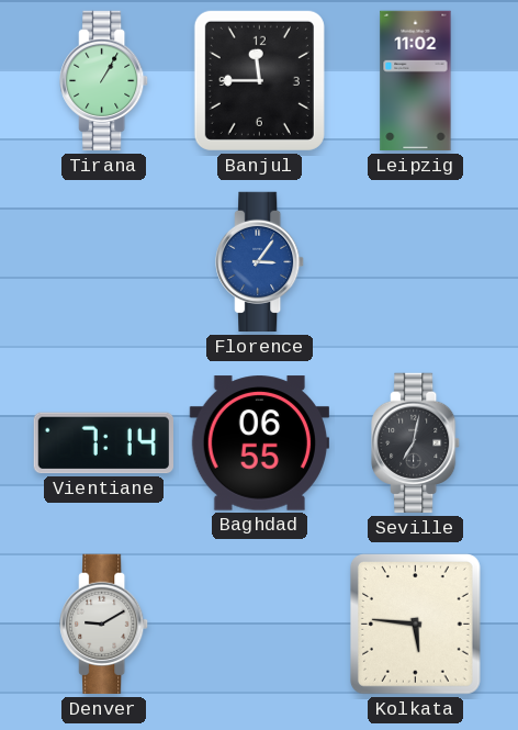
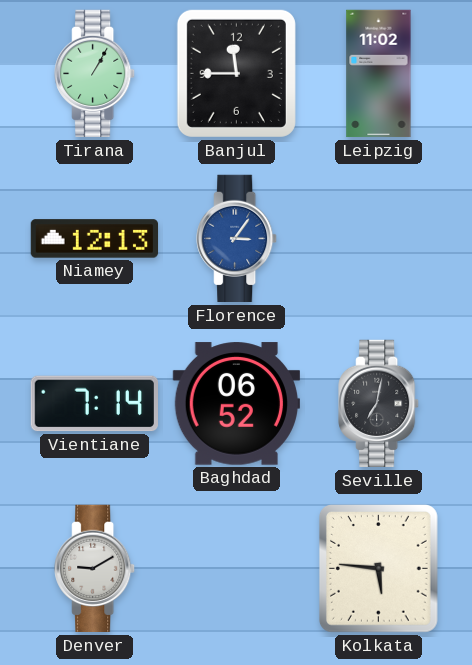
Niamey: none -> 12:13 (95, 239)
Baghdad: 06:55 -> 06:52 (236, 404)
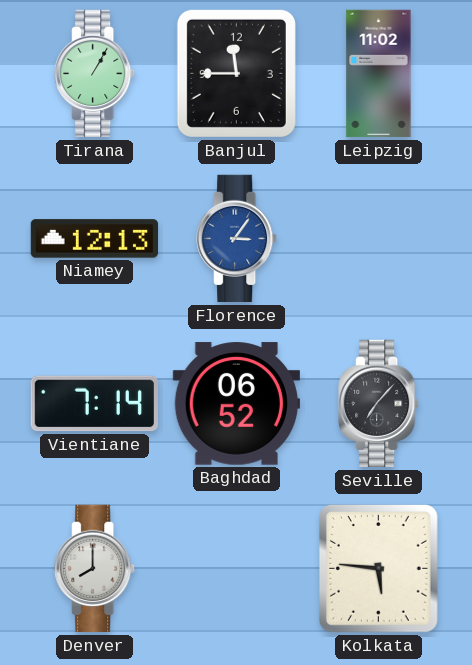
Seville: 7:02 -> 7:07 (379, 404)
Denver: 9:10 -> 8:00 (95, 569)
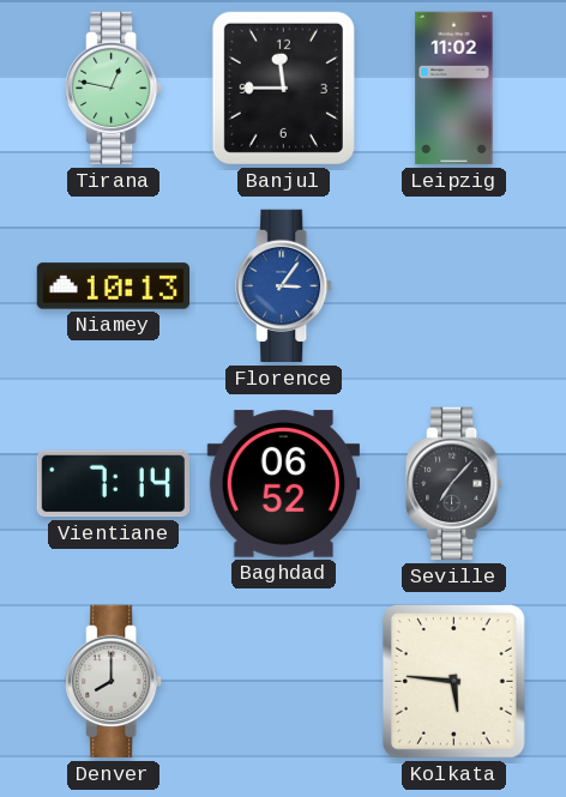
Tirana: 1:05 -> 12:47 (114, 89)
Niamey: 12:13 -> 10:13 (114, 286)
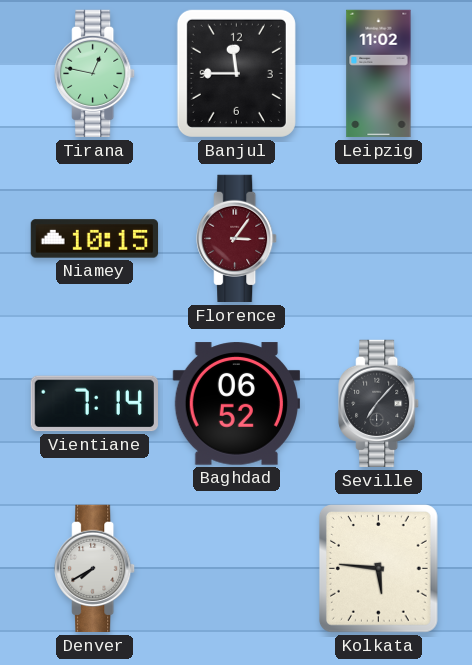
Niamey: 10:13 -> 10:15 (95, 239)
Florence dial: blue -> burgundy (237, 239)
Denver: 8:00 -> 7:40 (95, 569)
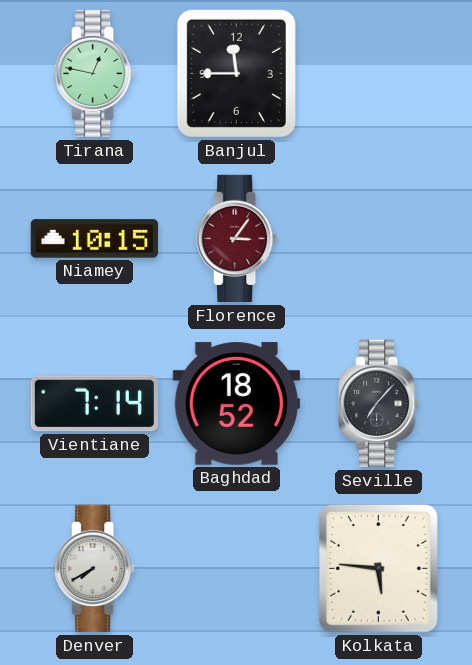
Leipzig: 11:02 -> none (379, 74)
Baghdad: 06:52 -> 18:52 (236, 404)
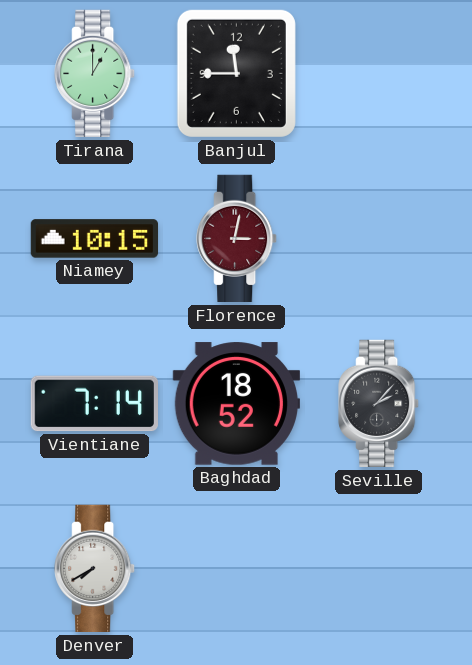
Tirana: 12:47 -> 1:00 (95, 74)
Florence: 3:06 -> 3:02 (237, 239)
Seville: 7:07 -> 2:07 (379, 404)
Kolkata: 5:46 -> none (378, 569)
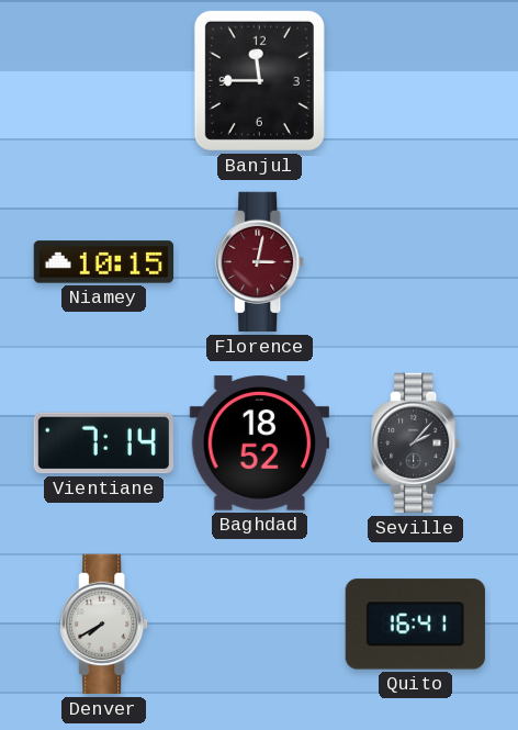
Tirana: 1:00 -> none (95, 74)
Quito: none -> 16:41 (415, 625)
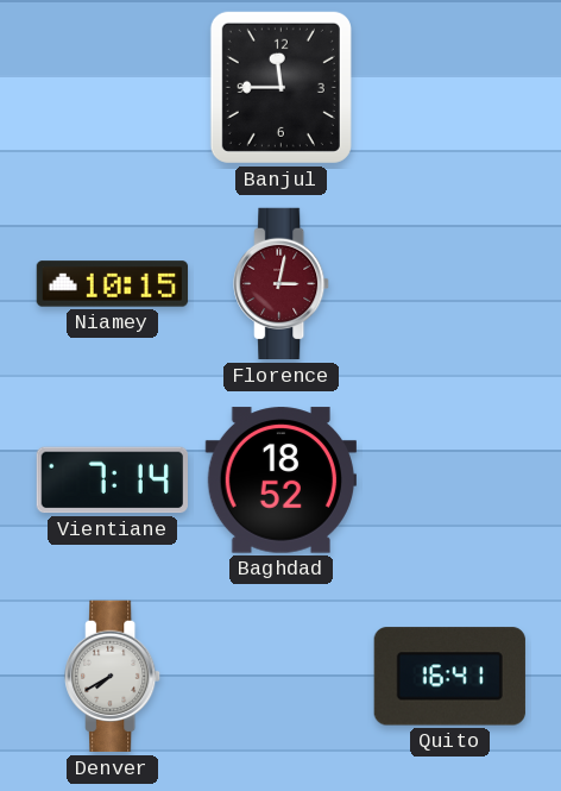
Seville: 2:07 -> none (416, 443)
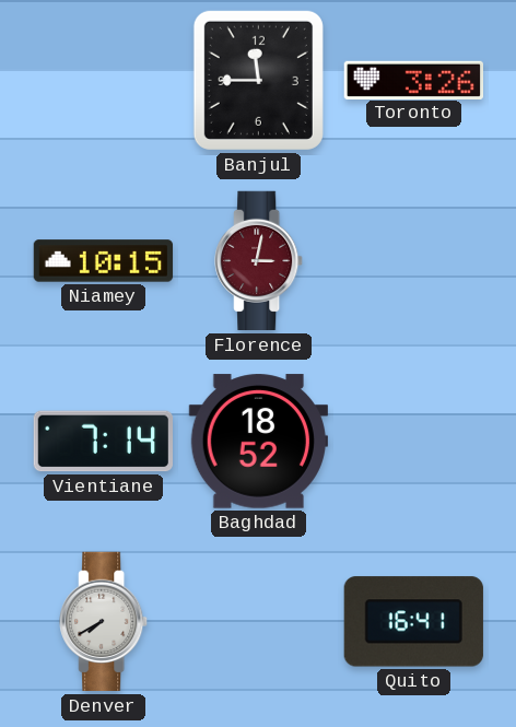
Toronto: none -> 3:26 (413, 80)
